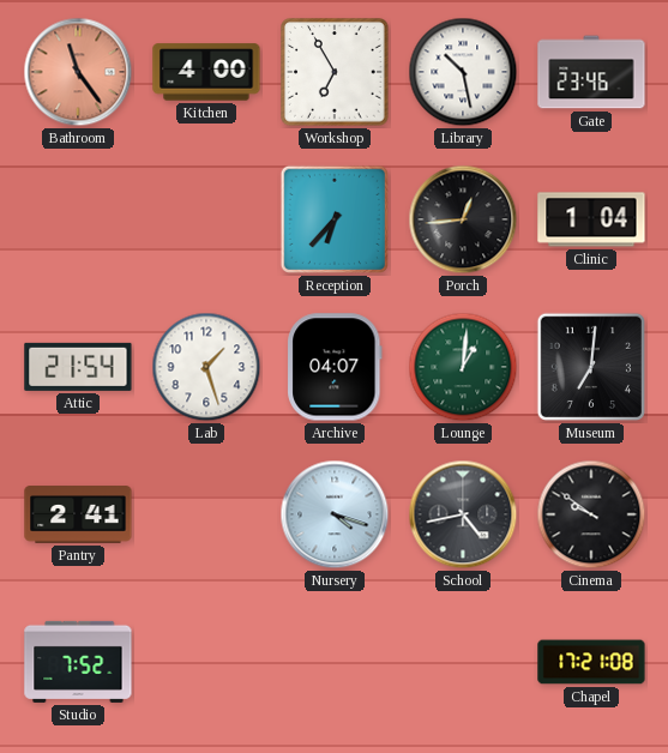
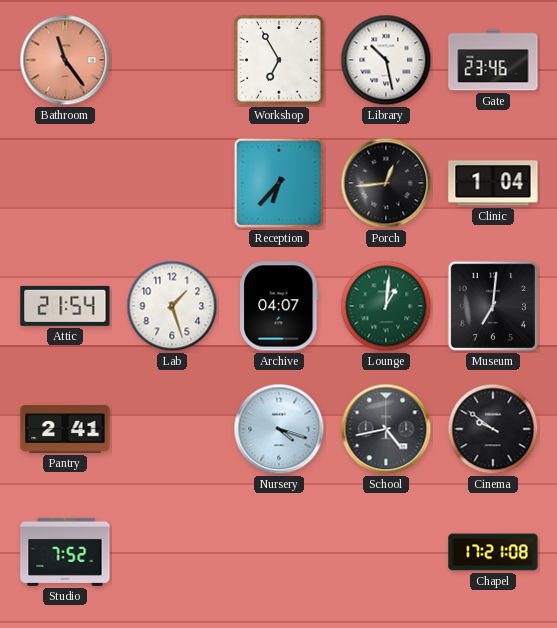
Kitchen: 4:00 -> none (206, 72)
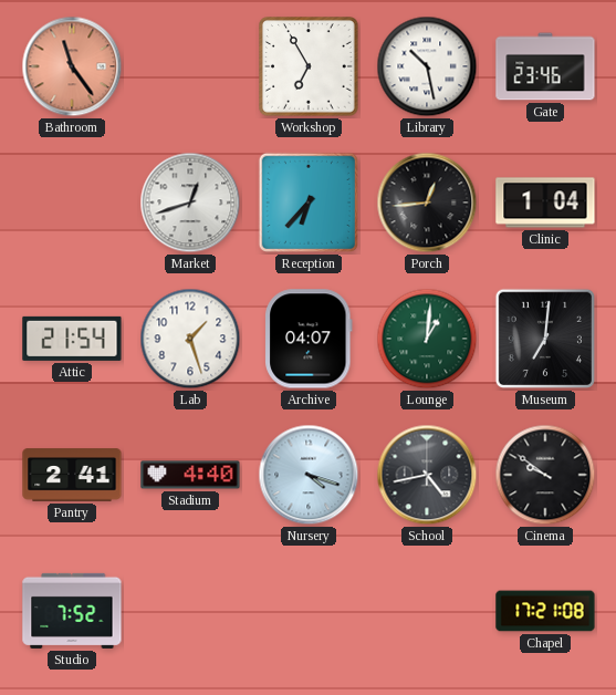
Market: none -> 12:42 (190, 203)
Stadium: none -> 4:40 (190, 475)
